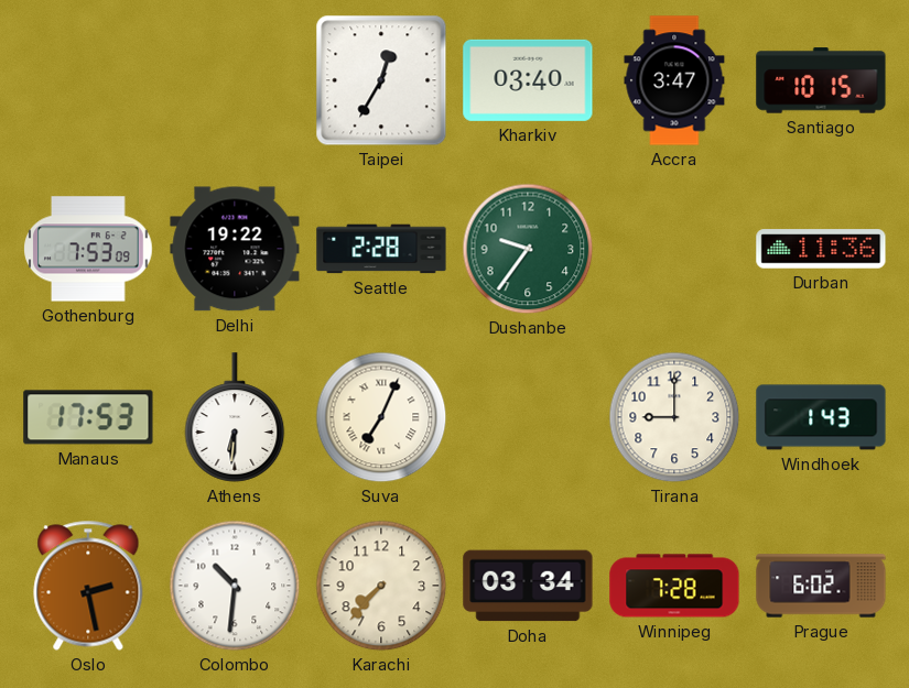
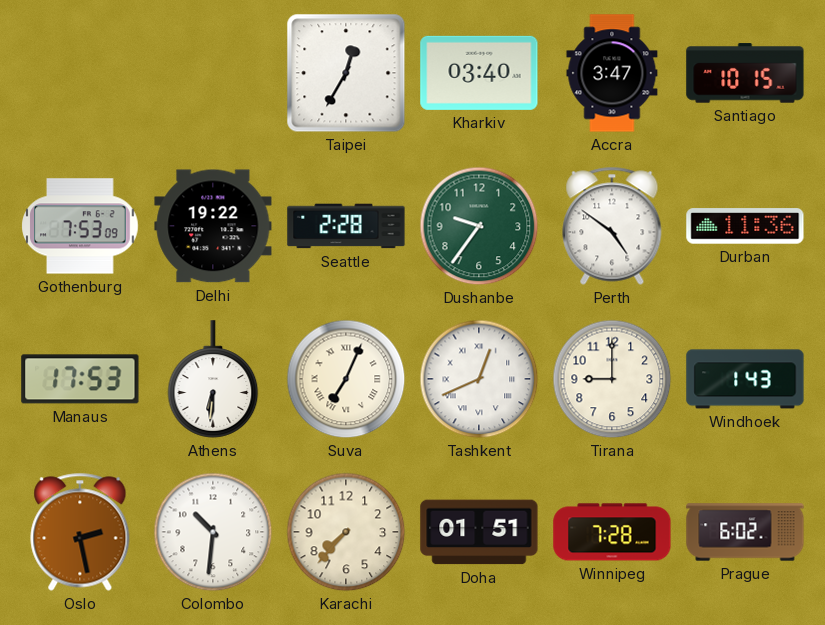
Perth: none -> 4:51 (612, 226)
Tashkent: none -> 12:41 (479, 379)
Doha: 03:34 -> 01:51 (479, 532)
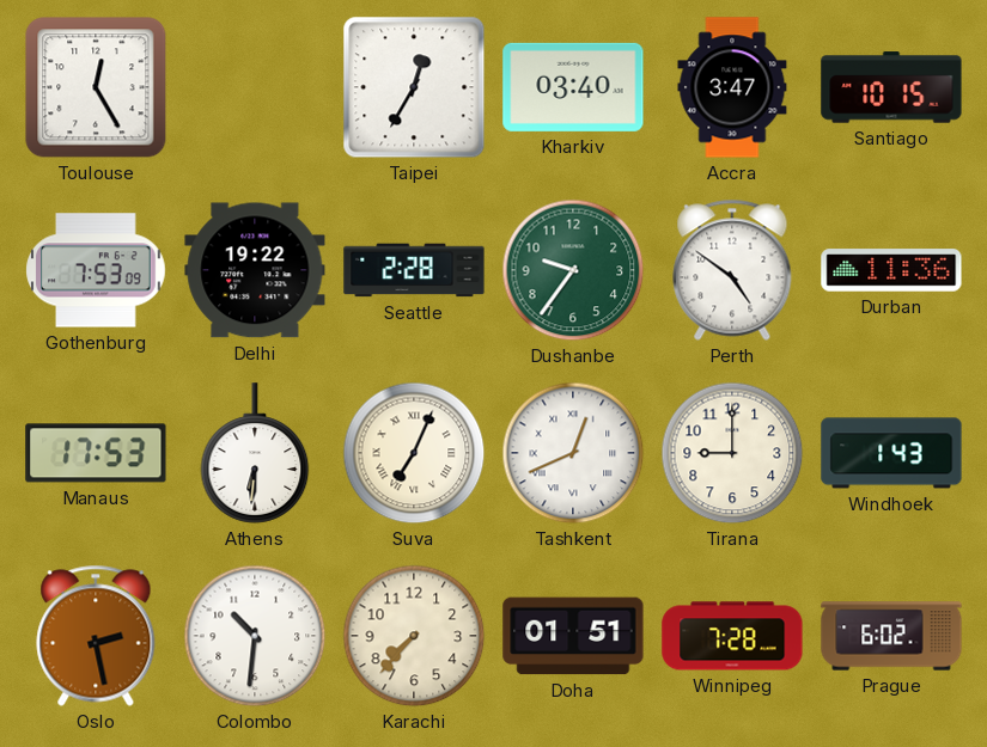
Toulouse: none -> 12:25 (96, 87)
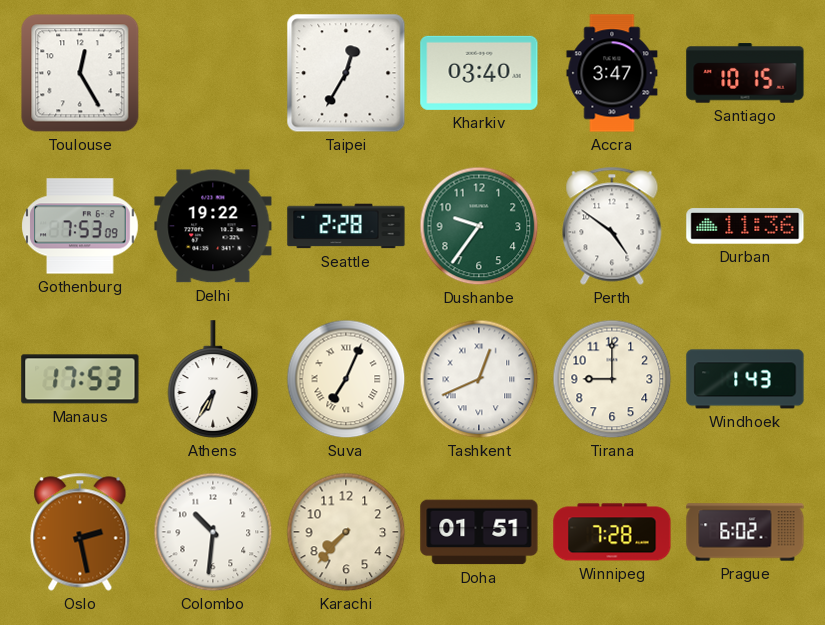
Athens: 6:31 -> 6:35 (213, 379)
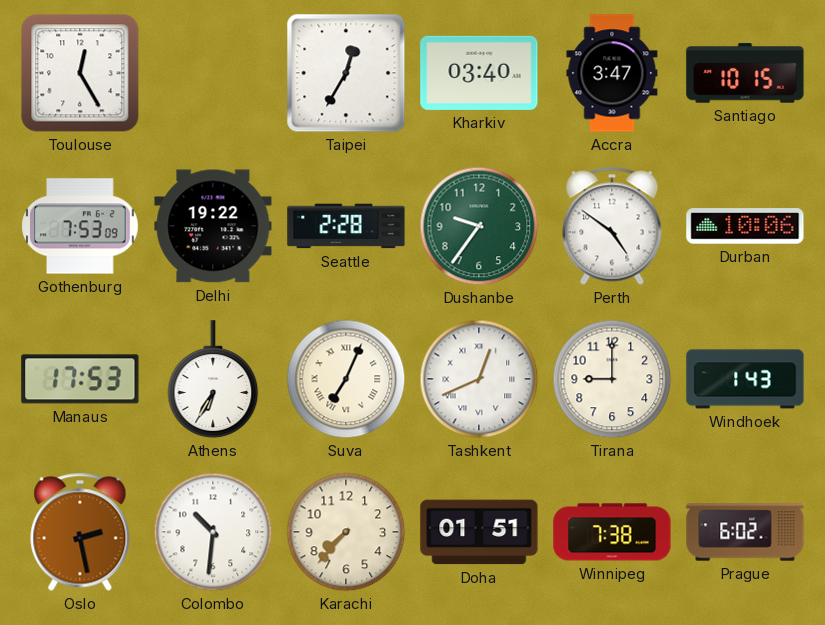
Durban: 11:36 -> 10:06 (745, 226)
Winnipeg: 7:28 -> 7:38 (612, 532)
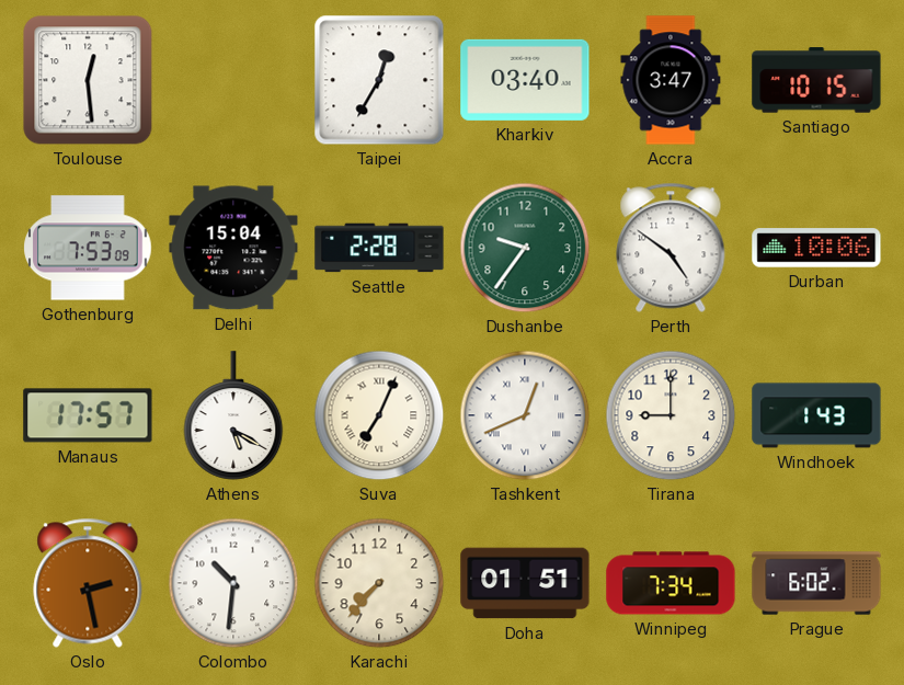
Toulouse: 12:25 -> 12:29 (88, 80)
Delhi: 19:22 -> 15:04 (233, 248)
Manaus: 17:53 -> 17:57 (88, 415)
Athens: 6:35 -> 5:20 (233, 415)
Winnipeg: 7:38 -> 7:34 (671, 583)
